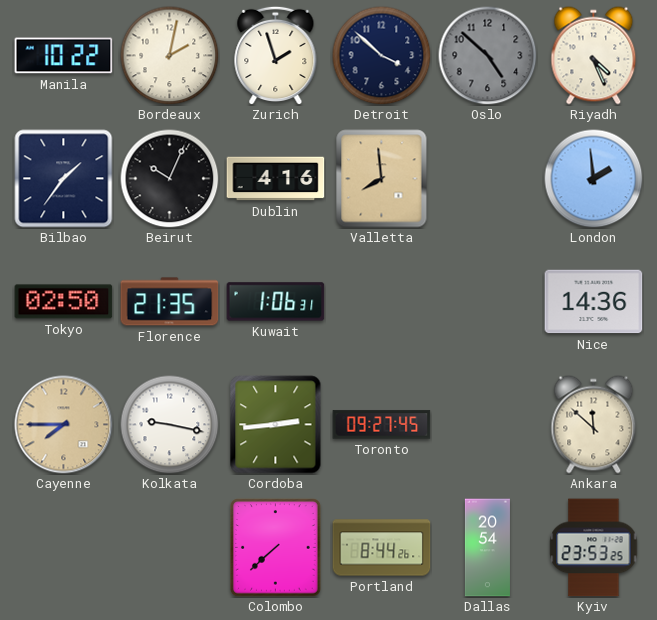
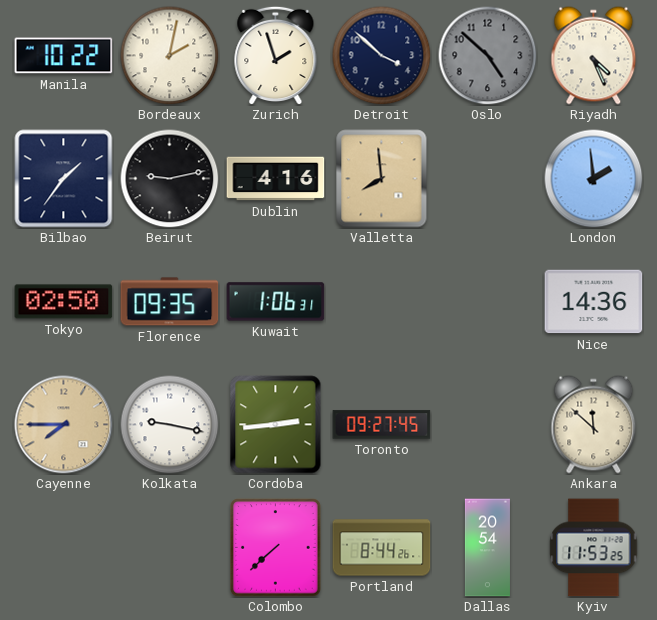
Beirut: 10:04 -> 9:13 (170, 179)
Florence: 21:35 -> 09:35 (170, 302)
Kyiv: 23:53 -> 11:53 (594, 548)
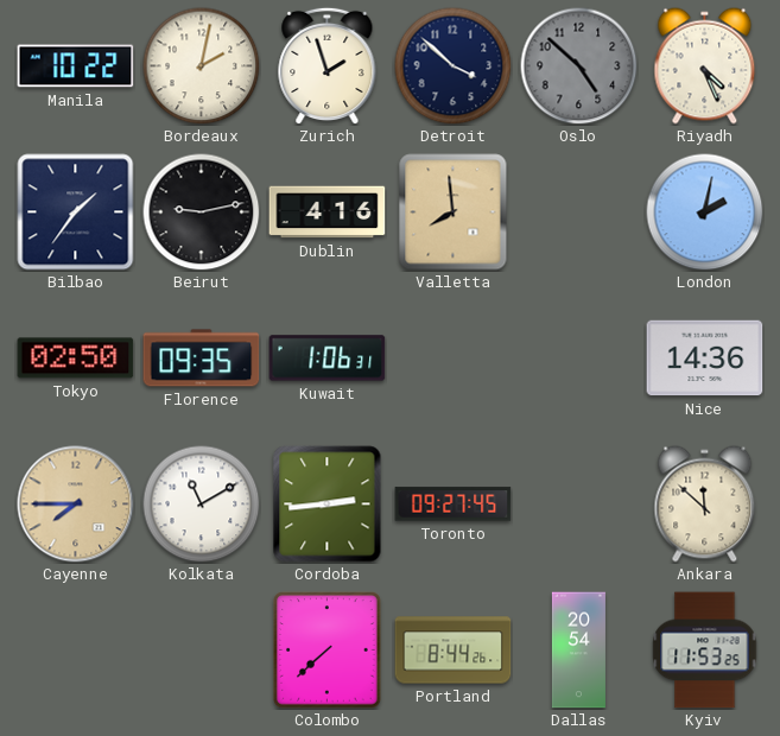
London: 1:59 -> 2:02 (705, 212)
Kolkata: 9:17 -> 11:10 (202, 505)
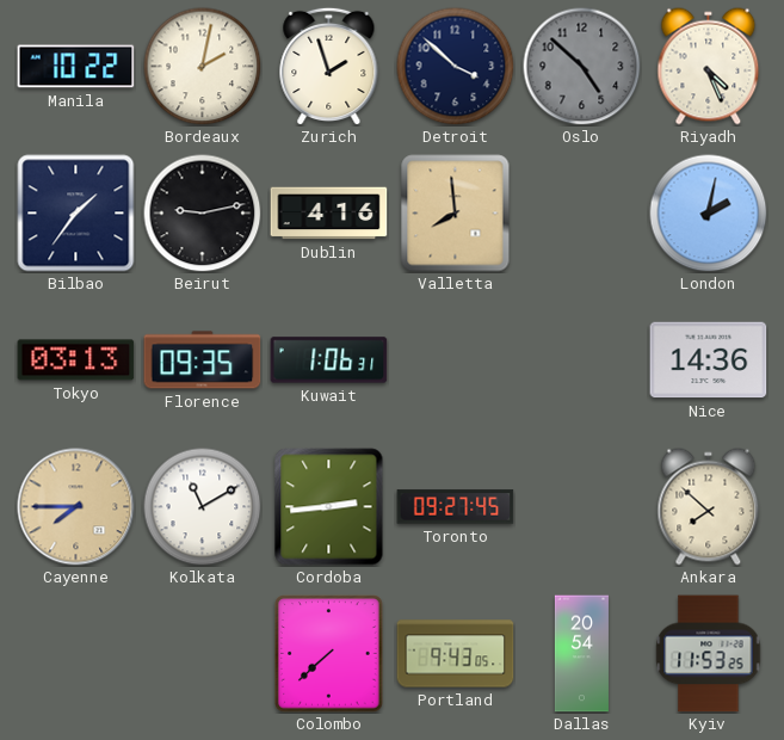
Tokyo: 02:50 -> 03:13 (76, 360)
Ankara: 11:52 -> 7:52 (709, 507)
Portland: 8:44 -> 9:43 (456, 654)
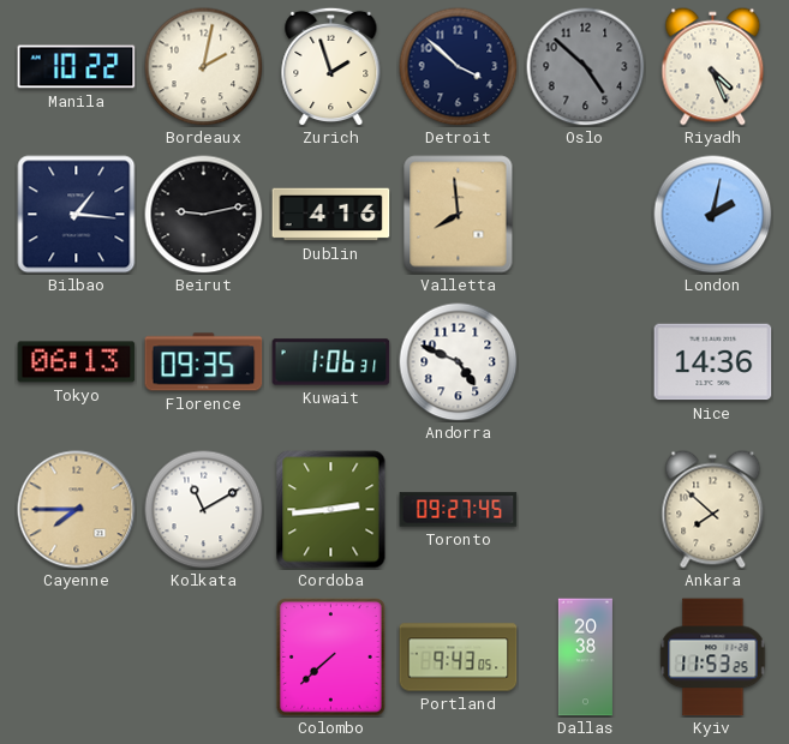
Bilbao: 1:36 -> 1:16 (77, 215)
Tokyo: 03:13 -> 06:13 (77, 362)
Andorra: none -> 4:49 (459, 362)
Dallas: 20:54 -> 20:38 (585, 658)
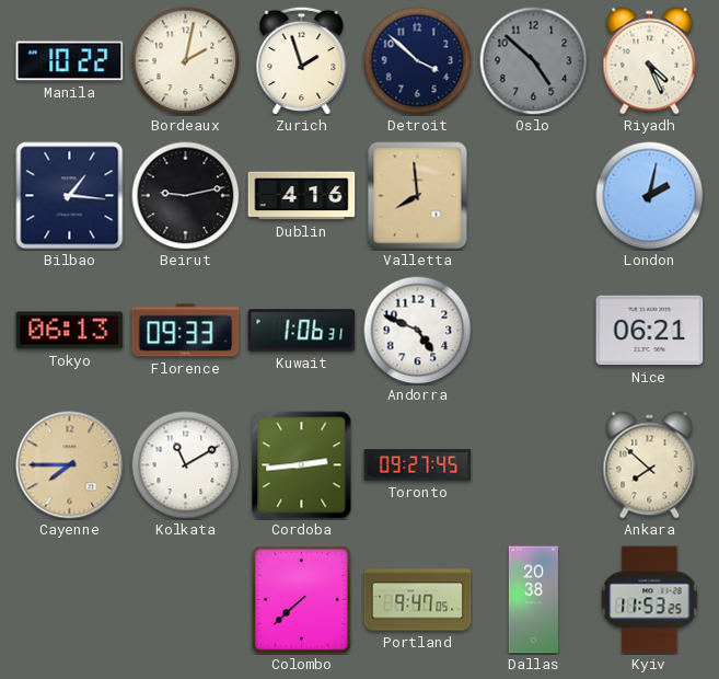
Florence: 09:35 -> 09:33 (186, 331)
Nice: 14:36 -> 06:21 (650, 331)
Portland: 9:43 -> 9:47 (418, 600)
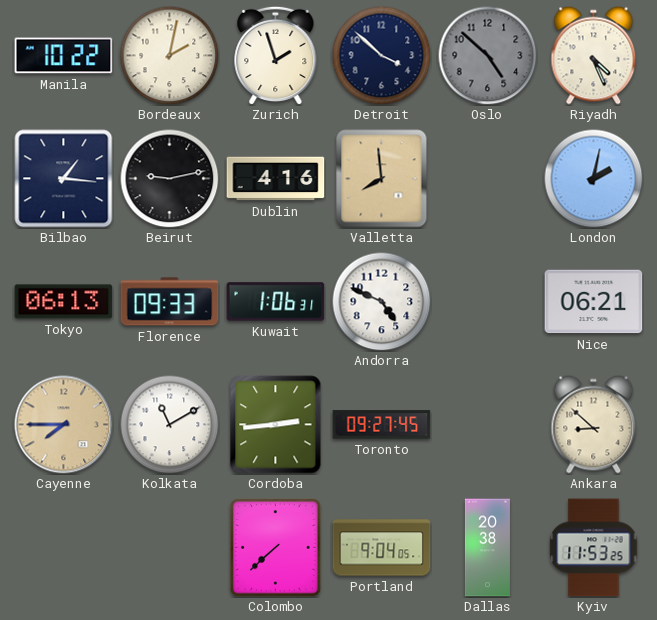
Ankara: 7:52 -> 8:52 (594, 425)
Portland: 9:47 -> 9:04 (382, 548)
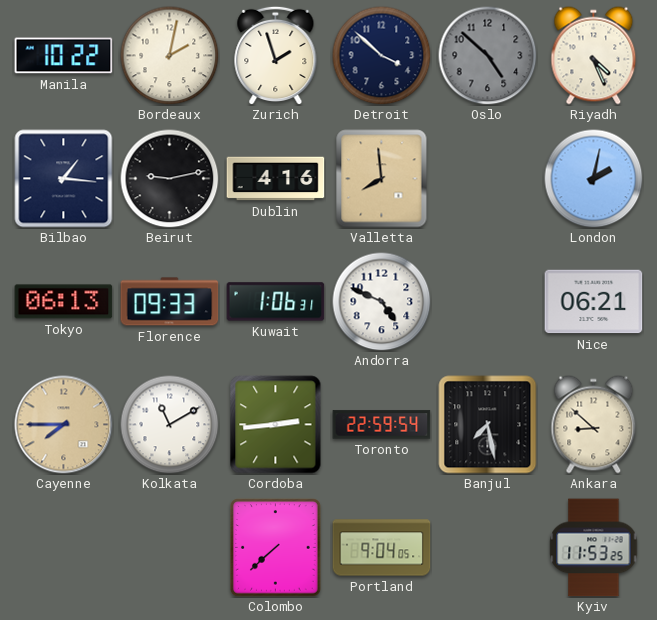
Toronto: 09:27 -> 22:59 (382, 425)
Banjul: none -> 7:28 (488, 425)
Dallas: 20:38 -> none (487, 548)
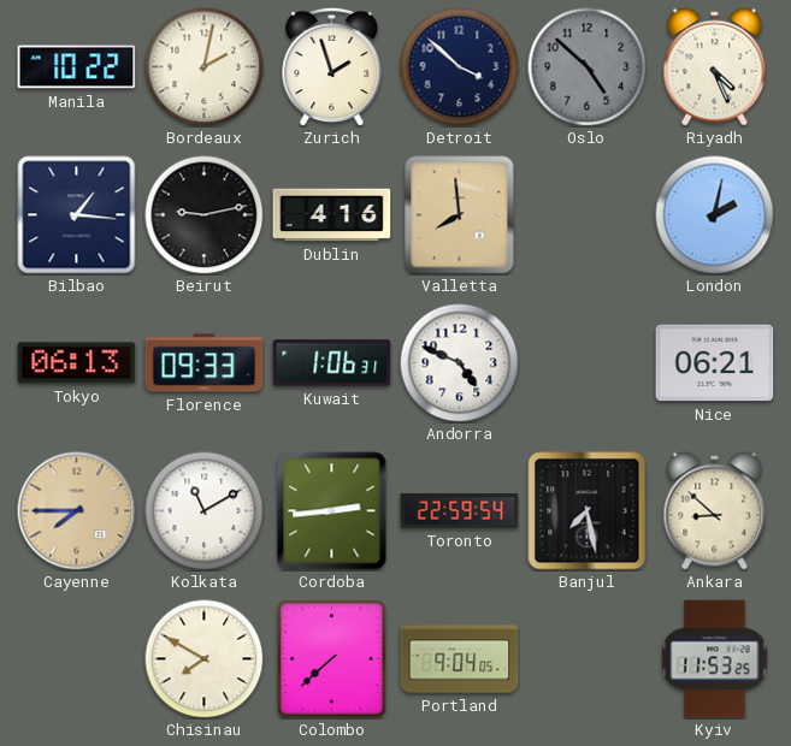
Chisinau: none -> 7:50 (205, 659)
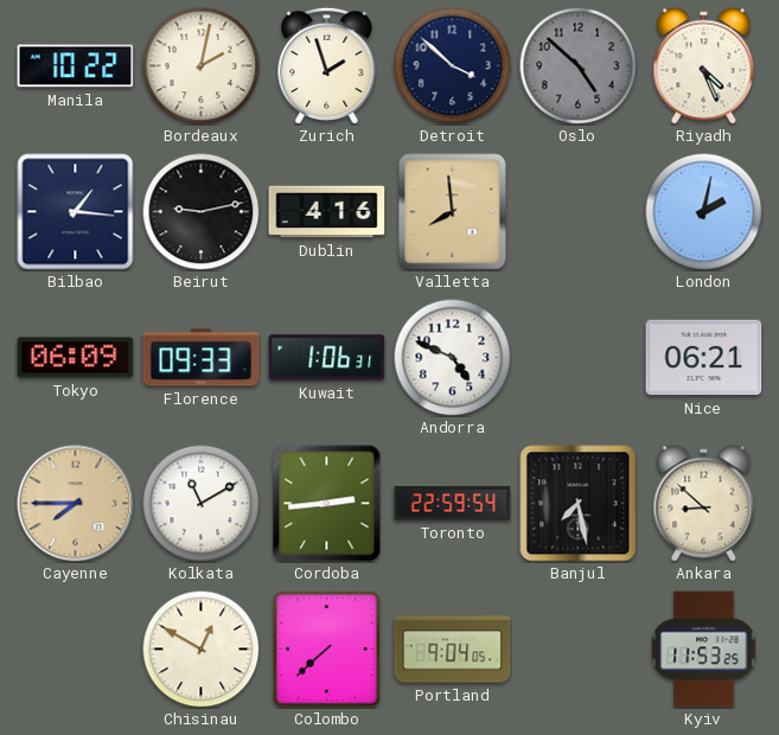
Tokyo: 06:13 -> 06:09 (76, 358)
Chisinau: 7:50 -> 12:50 (202, 650)
